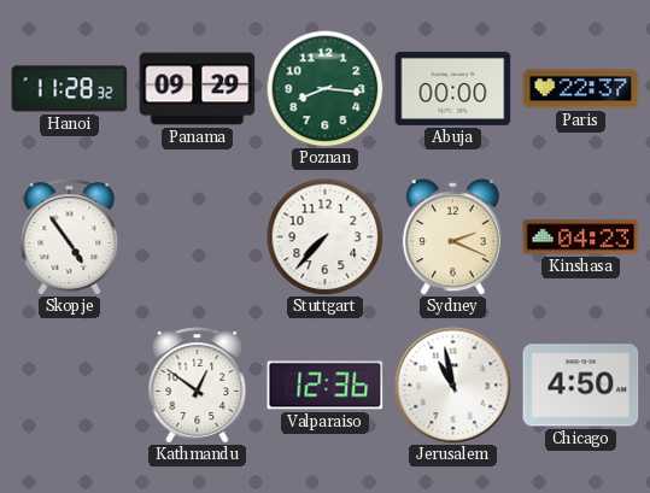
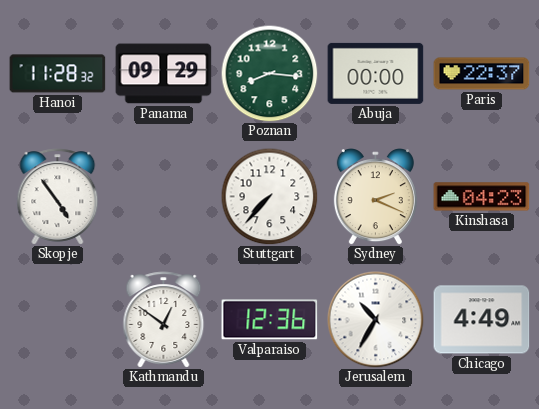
Jerusalem: 10:58 -> 10:35 (376, 320)
Chicago: 4:50 -> 4:49 (482, 320)
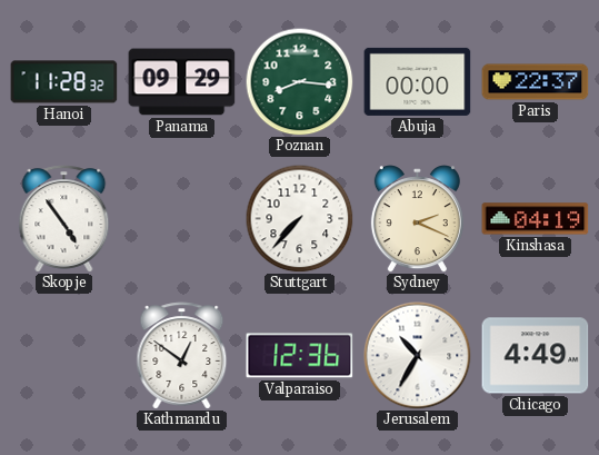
Kinshasa: 04:23 -> 04:19 (536, 219)
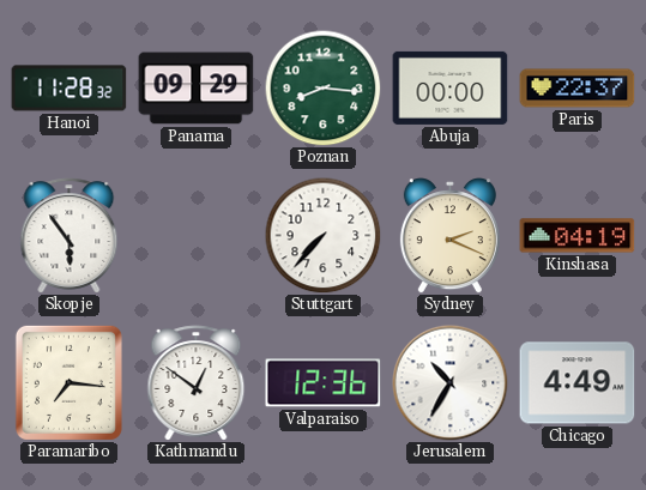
Skopje: 4:54 -> 5:54 (70, 236)
Paramaribo: none -> 7:16 (68, 382)
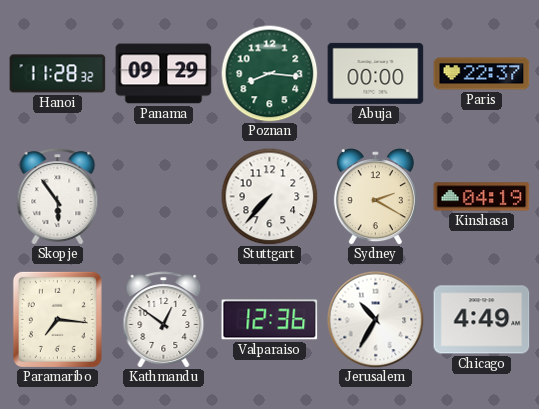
Sydney: 2:19 -> 2:20 (375, 197)
